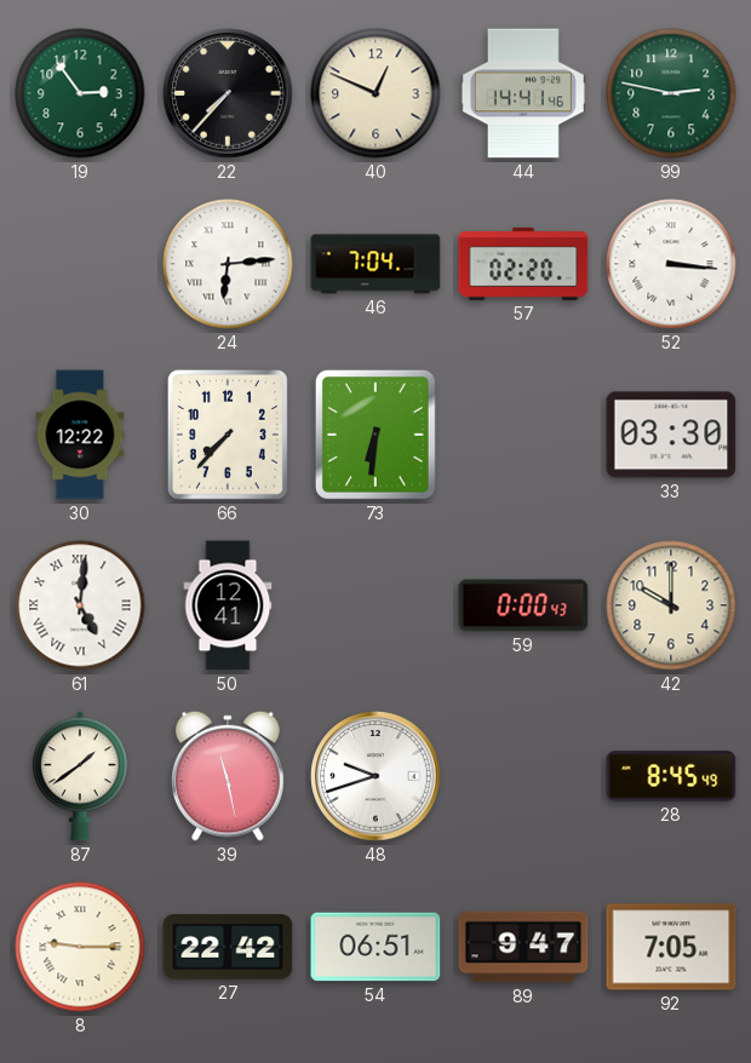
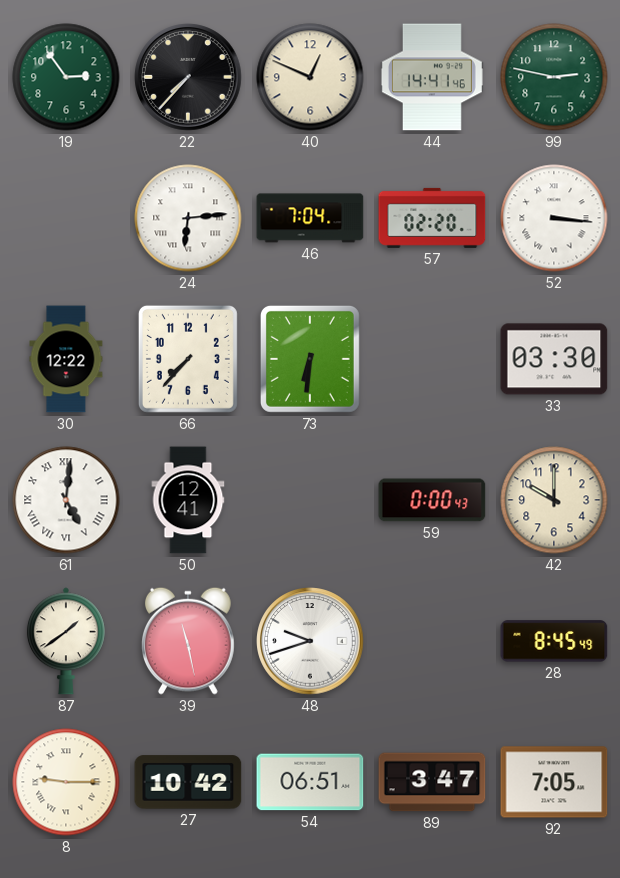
27: 22:42 -> 10:42 (188, 782)
89: 9:47 -> 3:47 (432, 782)
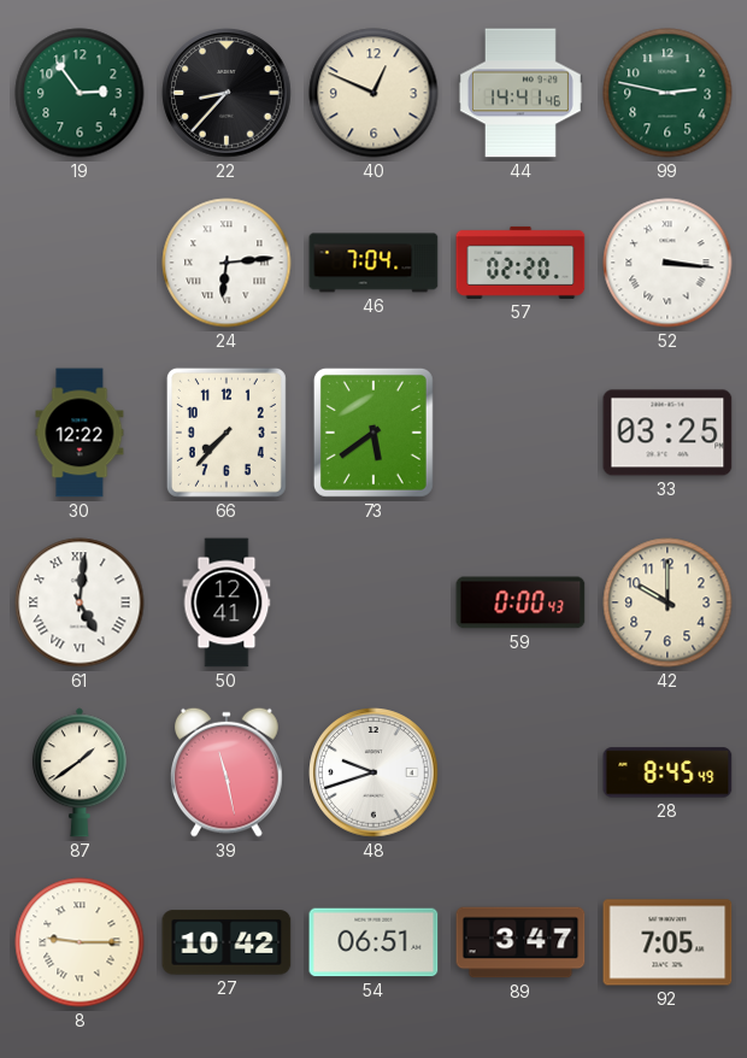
22: 7:37 -> 8:37 (227, 93)
73: 6:31 -> 5:39 (373, 433)
33: 03:30 -> 03:25 (667, 433)
